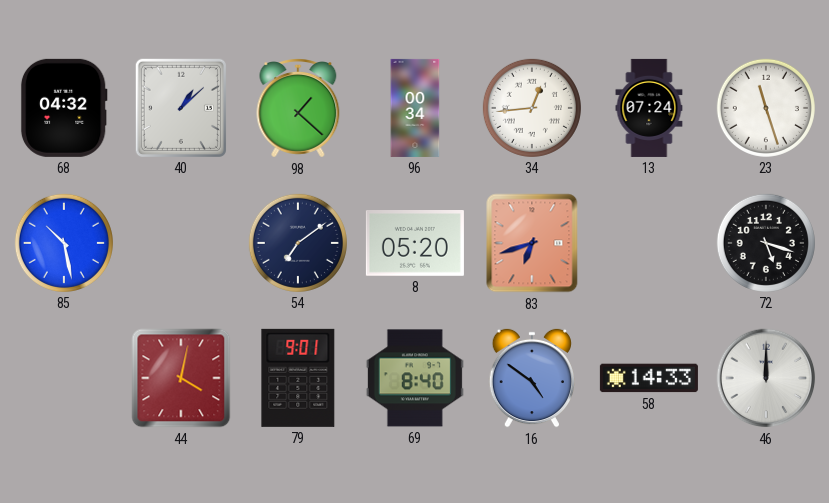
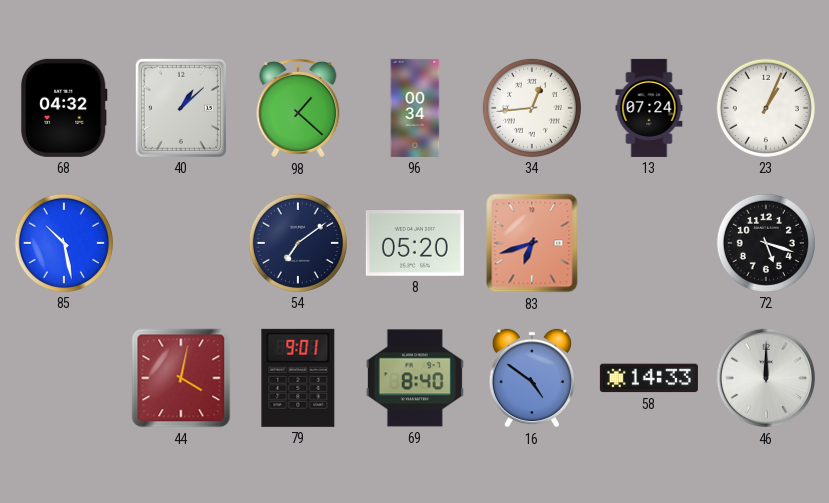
23: 11:27 -> 1:04 (766, 108)
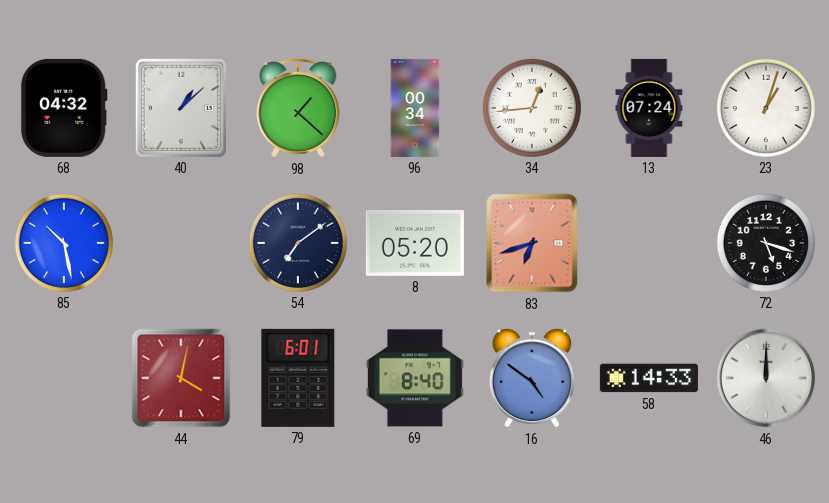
23: 1:04 -> 1:03 (766, 108)
79: 9:01 -> 6:01 (298, 378)
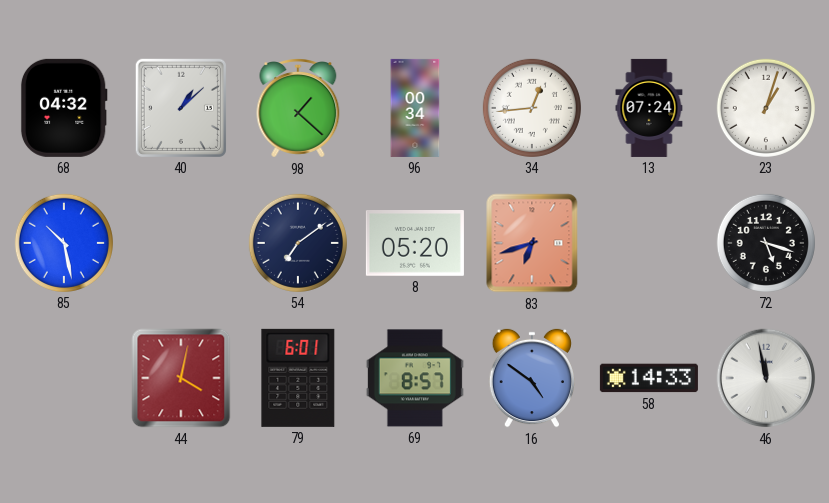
69: 8:40 -> 8:57 (415, 378)
46: 12:00 -> 11:58 (766, 378)
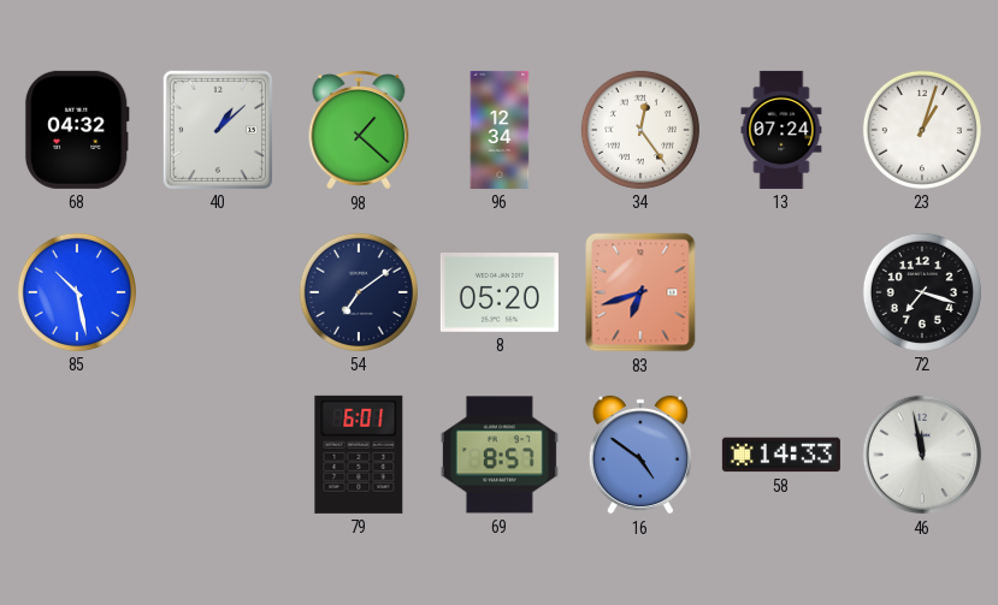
96: 00:34 -> 12:34 (500, 130)
34: 12:44 -> 12:24 (640, 130)
72: 5:18 -> 7:18 (922, 292)
44: 4:02 -> none (181, 378)
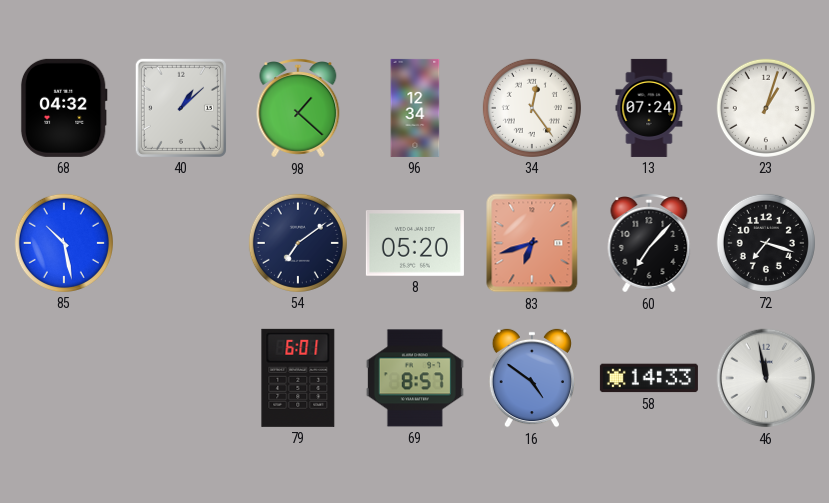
60: none -> 7:07 (649, 244)
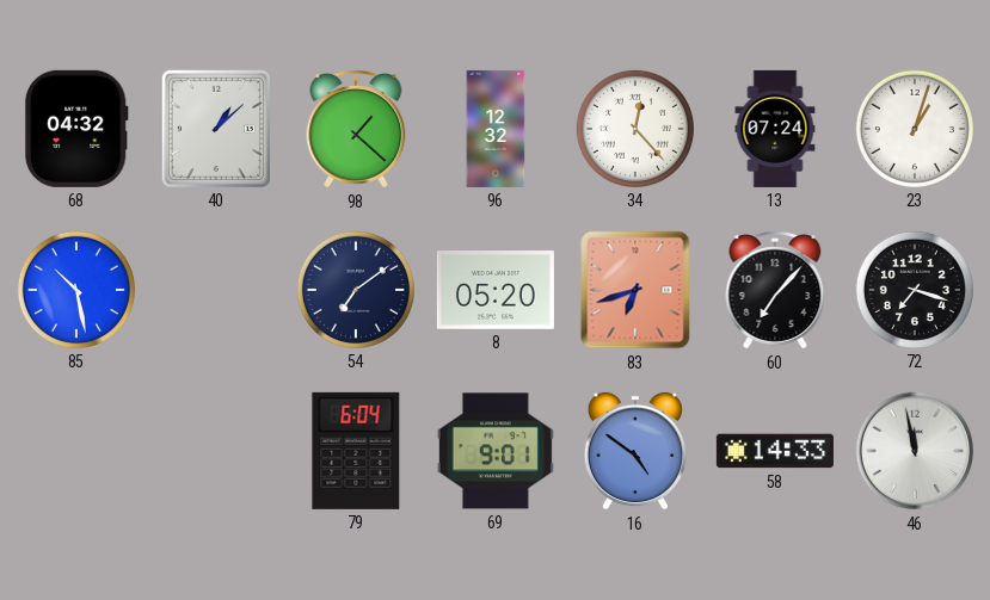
96: 12:34 -> 12:32 (496, 129)
34: 12:24 -> 12:23 (635, 129)
79: 6:01 -> 6:04 (356, 451)
69: 8:57 -> 9:01 (496, 451)
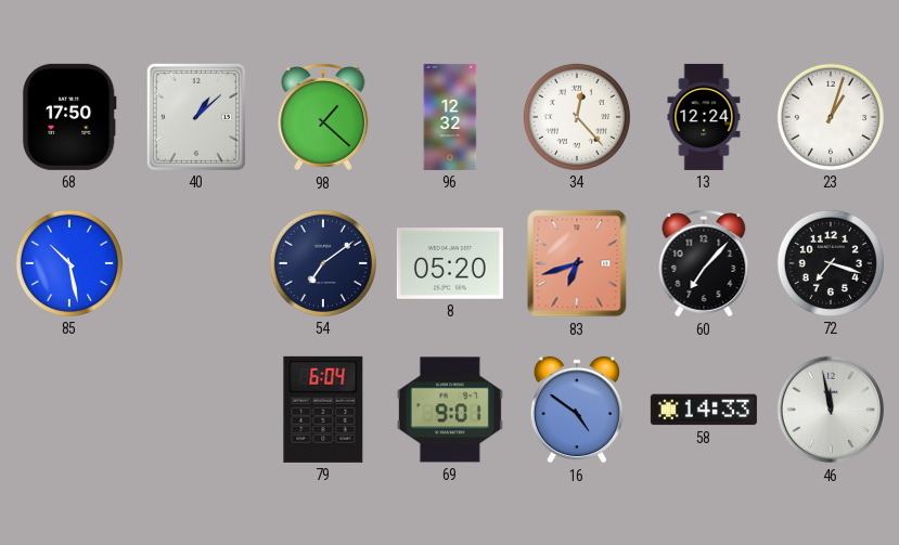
68: 04:32 -> 17:50 (69, 117)
13: 07:24 -> 12:24 (704, 117)
